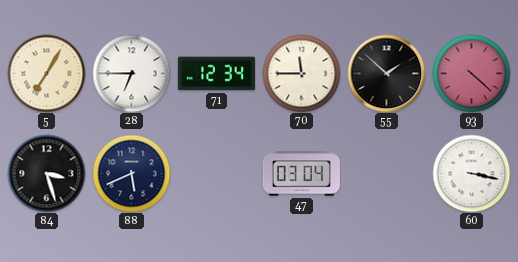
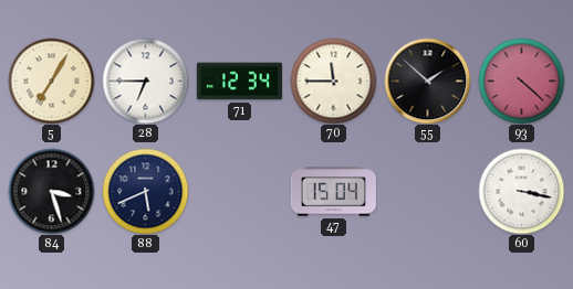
47: 03:04 -> 15:04 (333, 192)
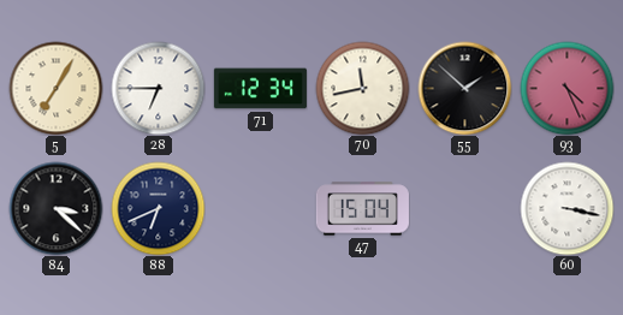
70: 11:45 -> 11:43 (362, 88)
93: 4:22 -> 4:26 (566, 88)
84: 3:27 -> 3:22 (55, 208)
88: 5:41 -> 6:41 (158, 208)
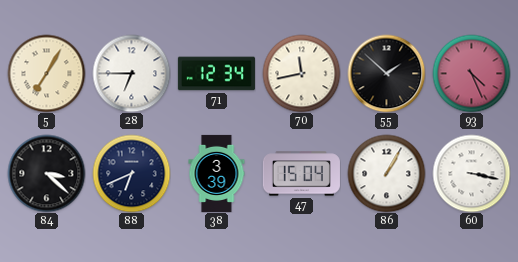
38: none -> 3:39 (217, 173)
86: none -> 1:05 (386, 173)
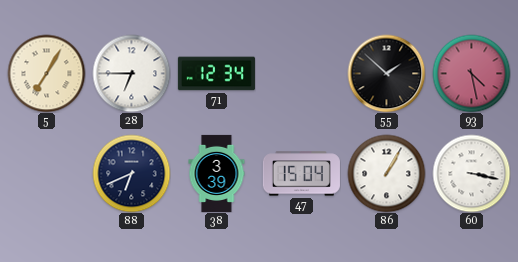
70: 11:43 -> none (301, 73)
93: 4:26 -> 4:28 (471, 73)
84: 3:22 -> none (46, 173)
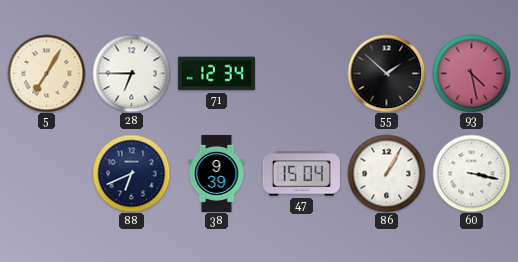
38: 3:39 -> 9:39 (217, 173)
